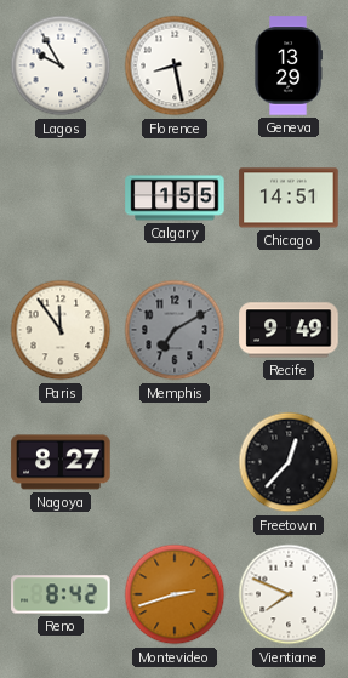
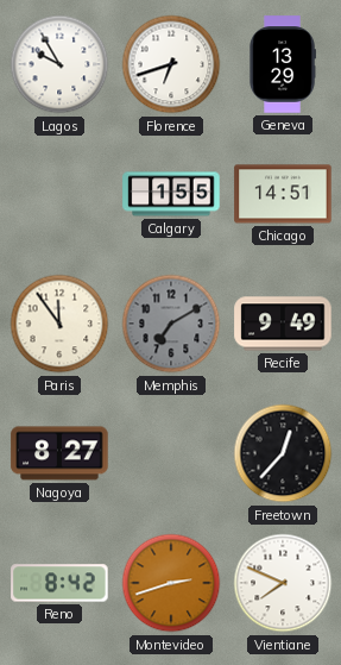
Florence: 8:28 -> 6:42 (171, 64)
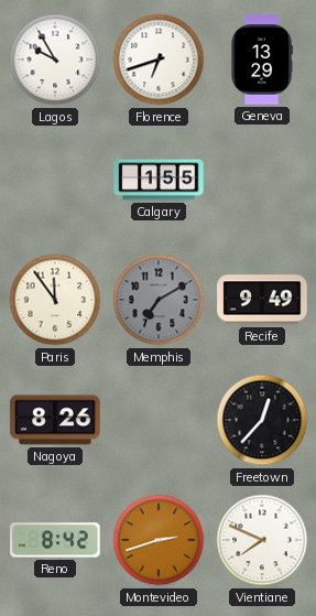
Chicago: 14:51 -> none (283, 194)
Nagoya: 8:27 -> 8:26 (55, 420)
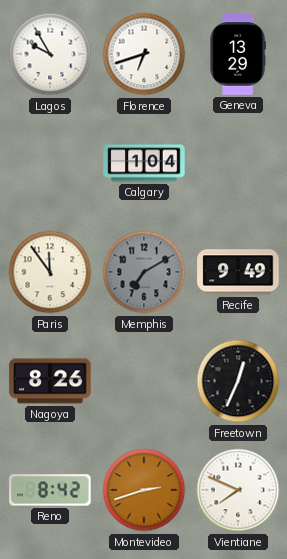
Calgary: 1:55 -> 1:04 (144, 163)
Freetown: 12:37 -> 12:34 (238, 381)
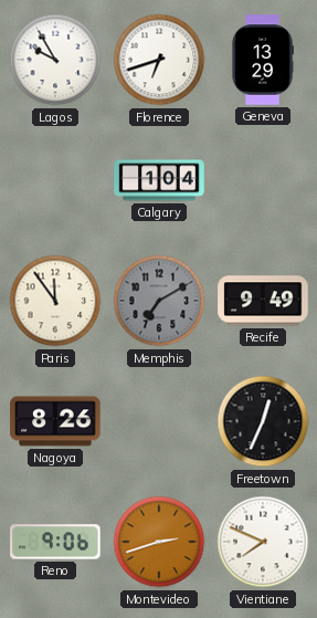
Reno: 8:42 -> 9:06 (55, 542)
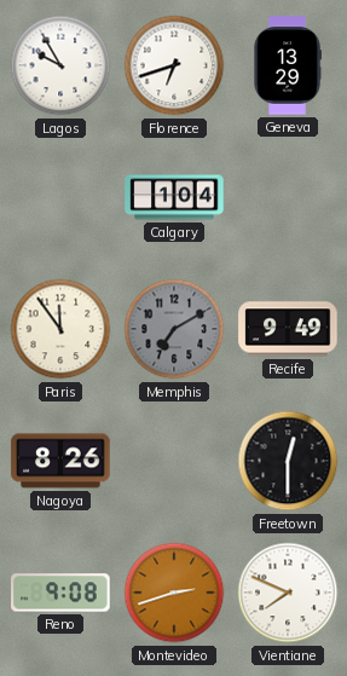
Freetown: 12:34 -> 12:30 (288, 461)
Reno: 9:06 -> 9:08 (60, 593)
